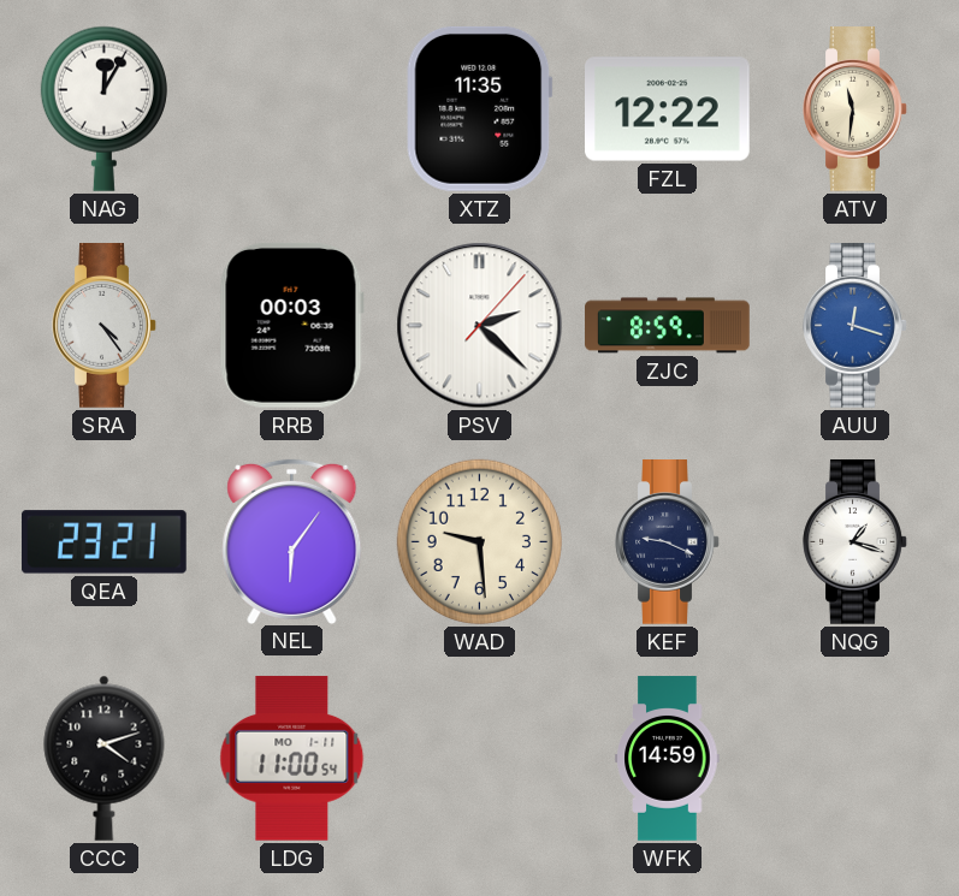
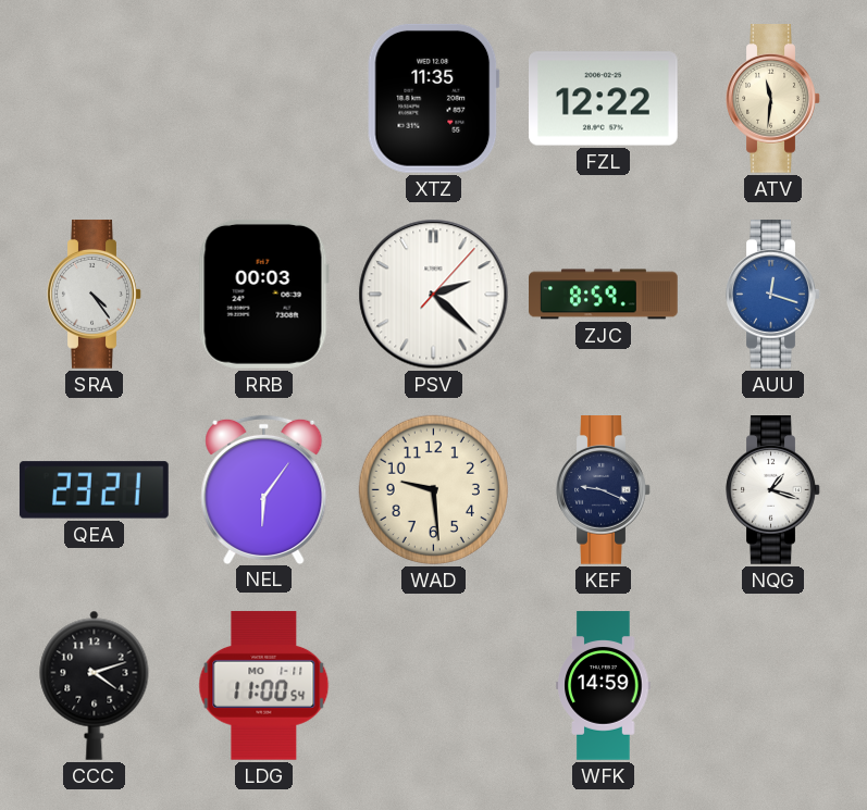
NAG: 12:05 -> none (103, 108)
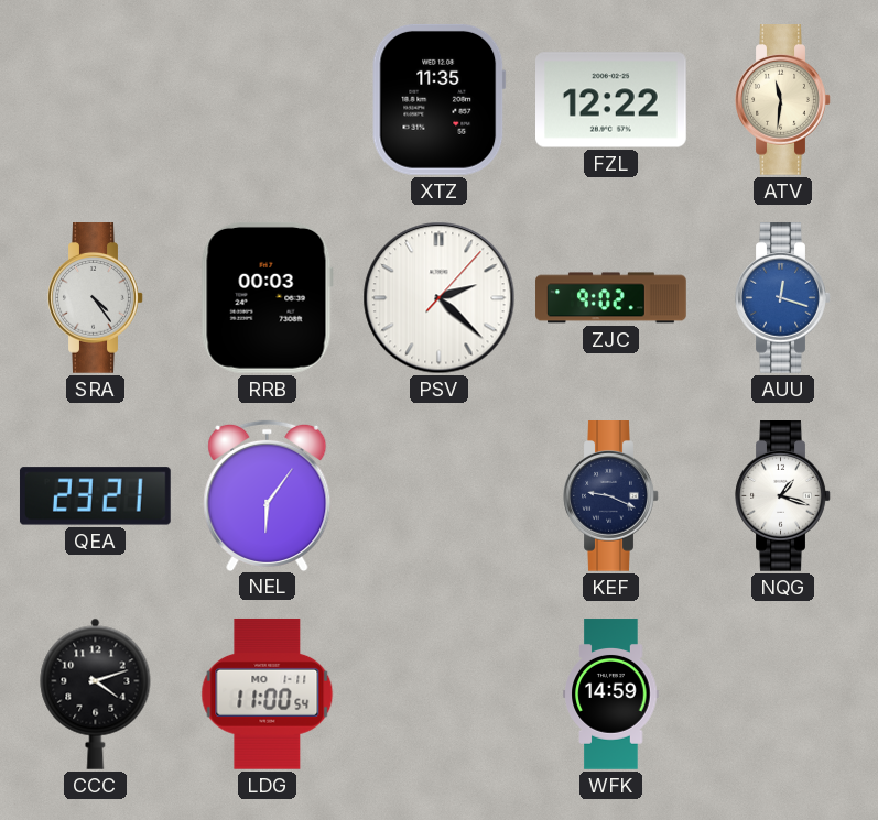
ZJC: 8:59 -> 9:02 (611, 298)
WAD: 9:29 -> none (433, 489)
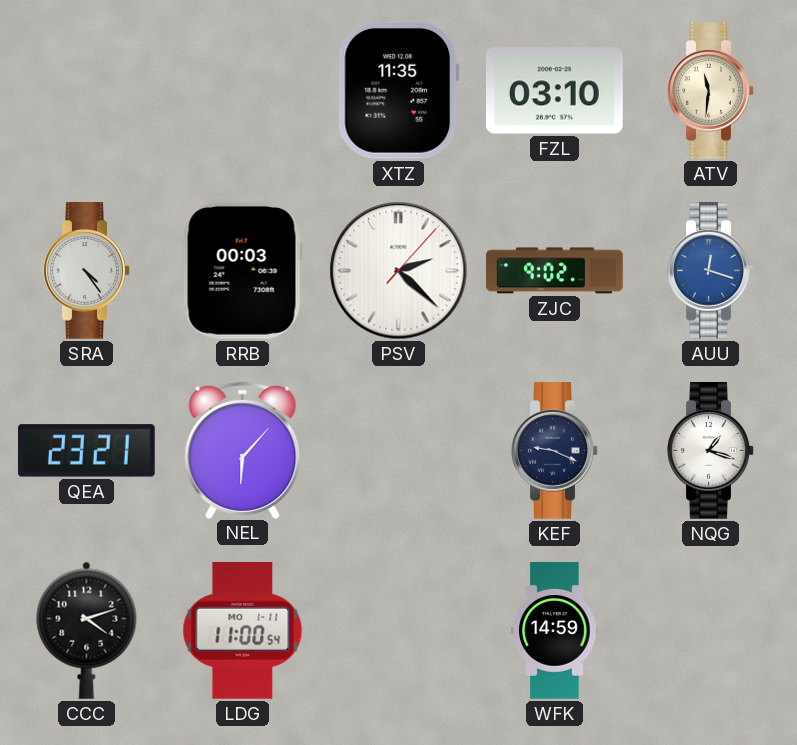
FZL: 12:22 -> 03:10 (555, 91)
NEL: 6:06 -> 6:07 (243, 450)
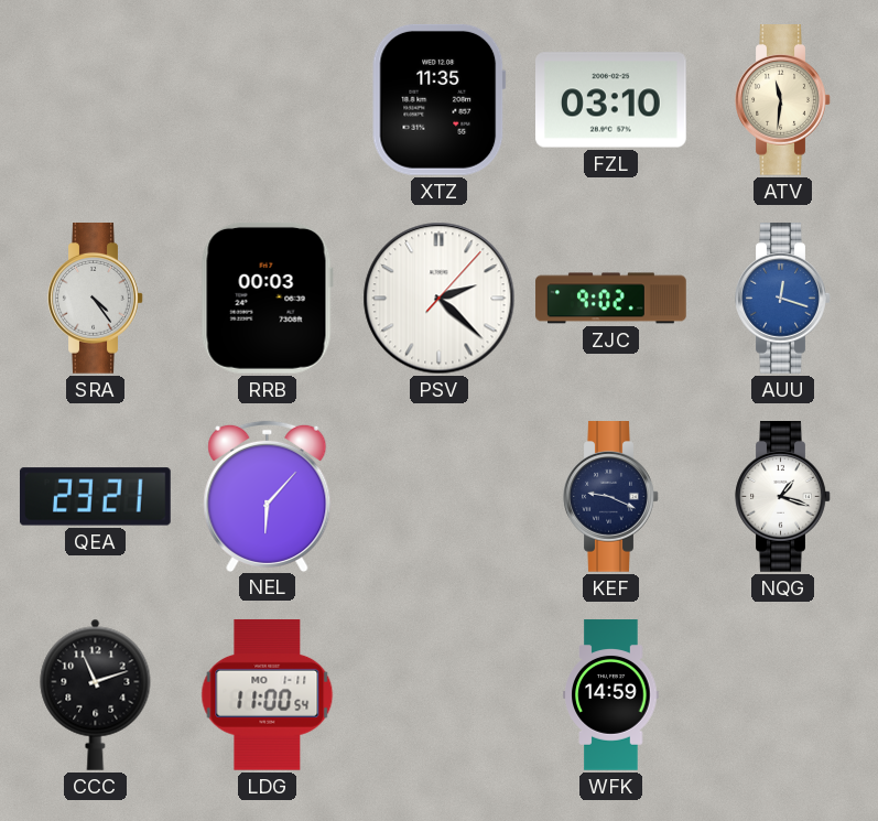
CCC: 4:12 -> 11:12 (96, 694)
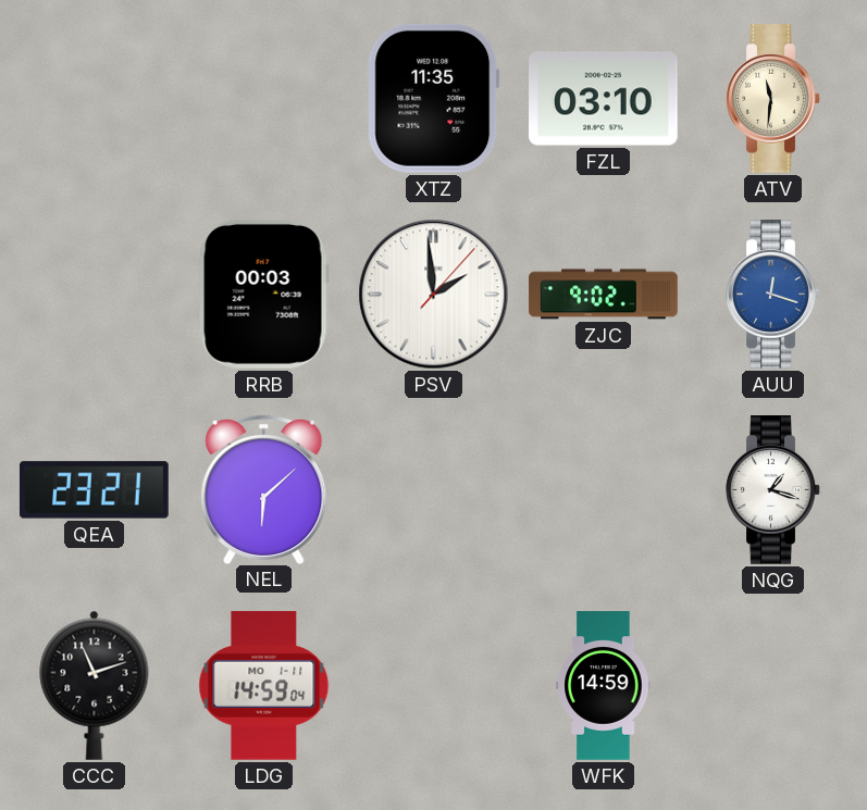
SRA: 4:24 -> none (96, 299)
PSV: 2:22 -> 1:59 (434, 295)
NEL: 6:07 -> 6:08 (264, 489)
KEF: 9:19 -> none (611, 497)
LDG: 11:00 -> 14:59 (264, 685)
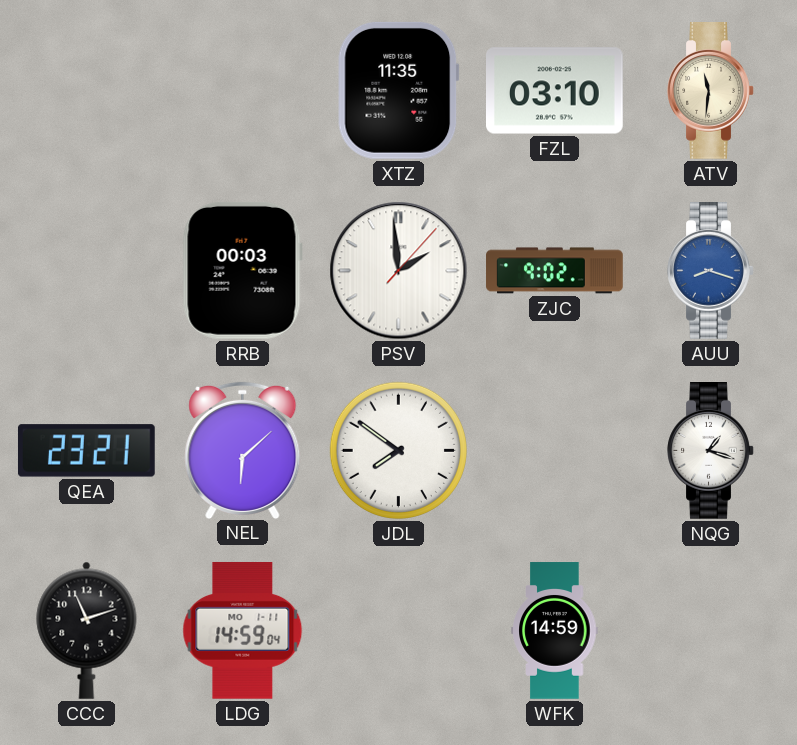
AUU: 12:18 -> 8:18 (711, 271)
JDL: none -> 7:51 (398, 450)
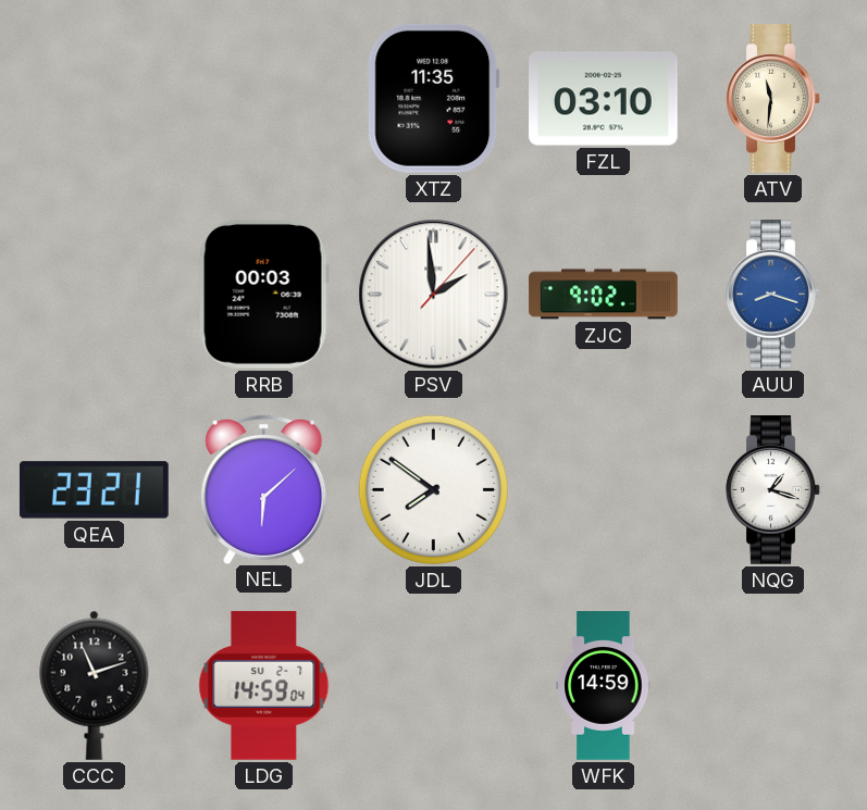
LDG date: MO 1-11 -> SU 2-7 (264, 685)
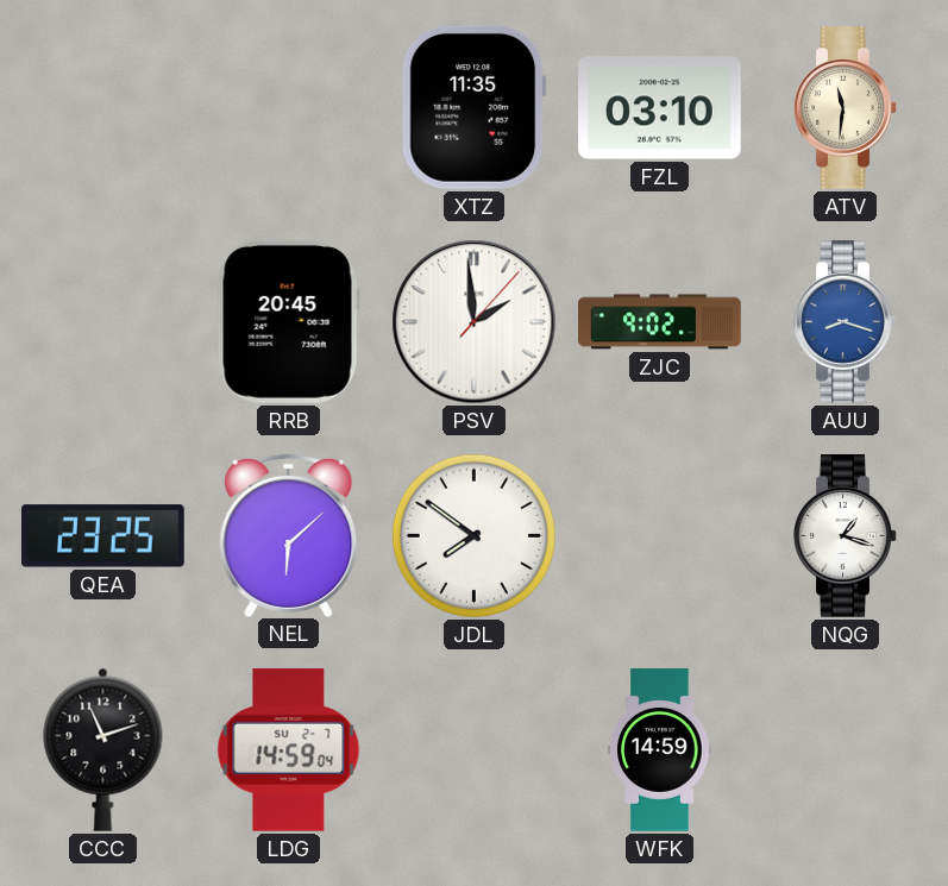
RRB: 00:03 -> 20:45 (288, 321)
QEA: 23:21 -> 23:25 (102, 536)
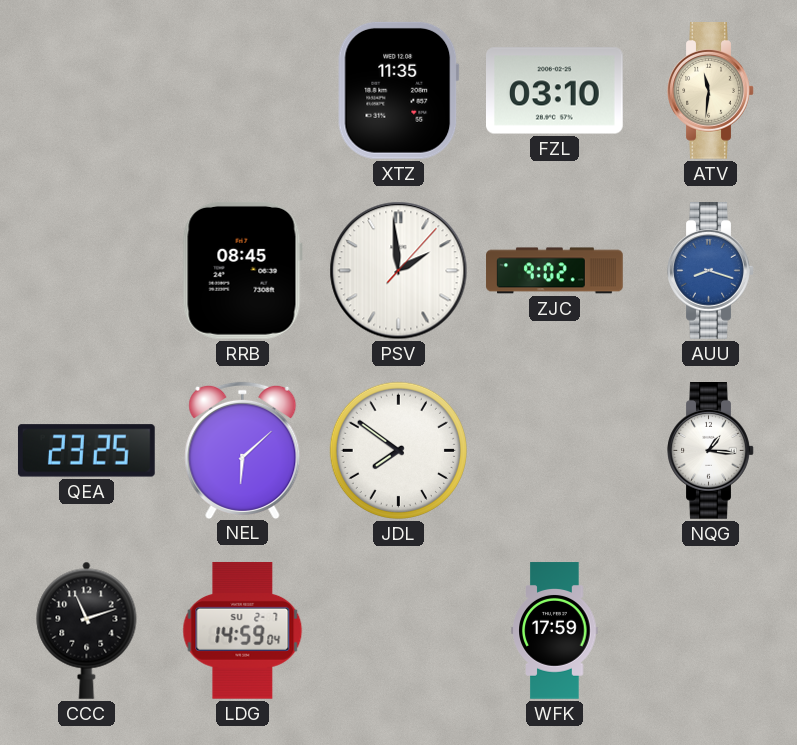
RRB: 20:45 -> 08:45 (242, 270)
NQG: 1:18 -> 1:16 (711, 451)
WFK: 14:59 -> 17:59 (555, 631)
